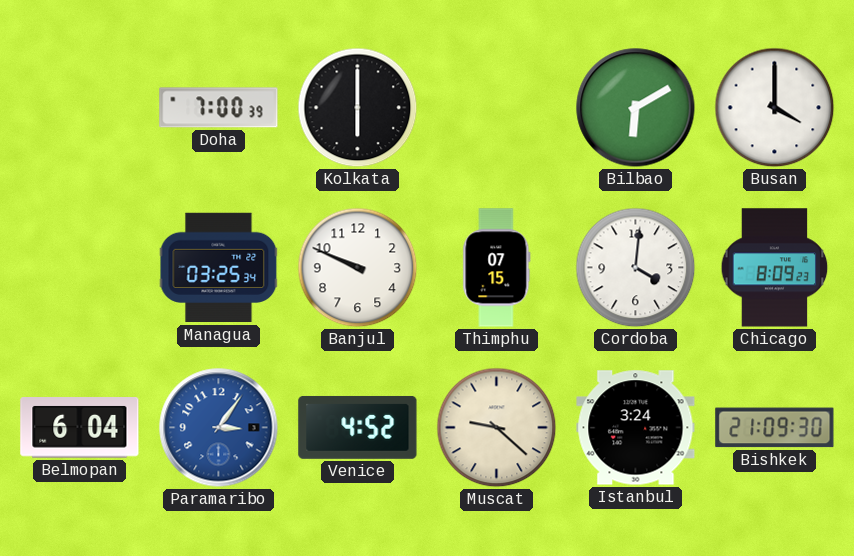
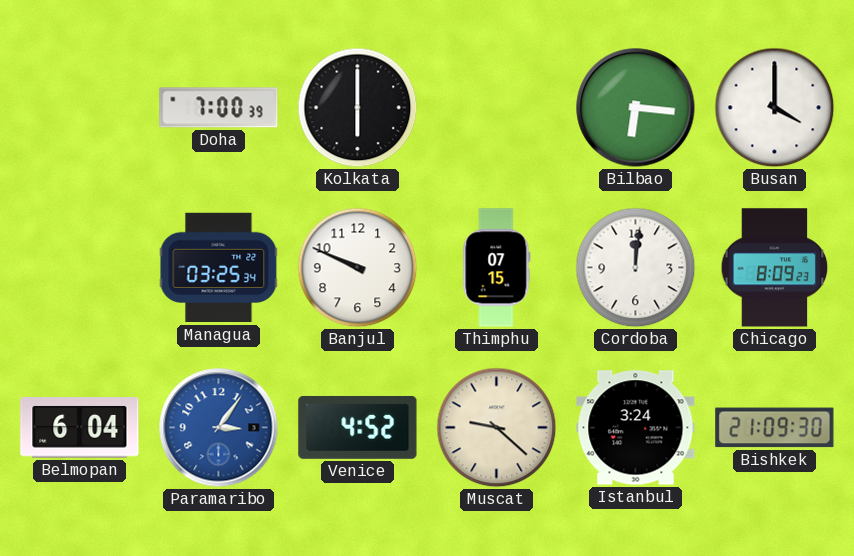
Bilbao: 6:10 -> 6:16 (636, 108)
Cordoba: 4:01 -> 12:01 (636, 268)
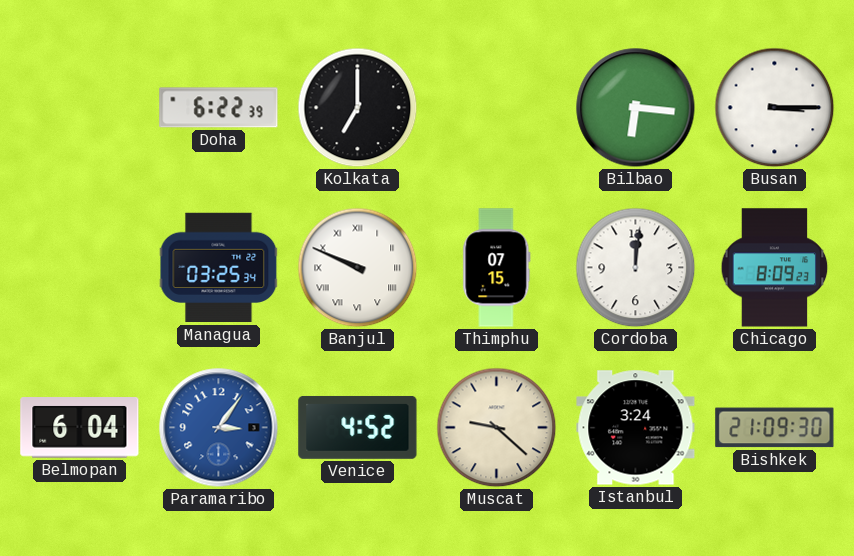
Doha: 7:00 -> 6:22 (219, 108)
Kolkata: 6:00 -> 7:00 (358, 108)
Busan: 4:00 -> 3:15 (775, 108)
Banjul numerals: Arabic -> Roman (358, 268)
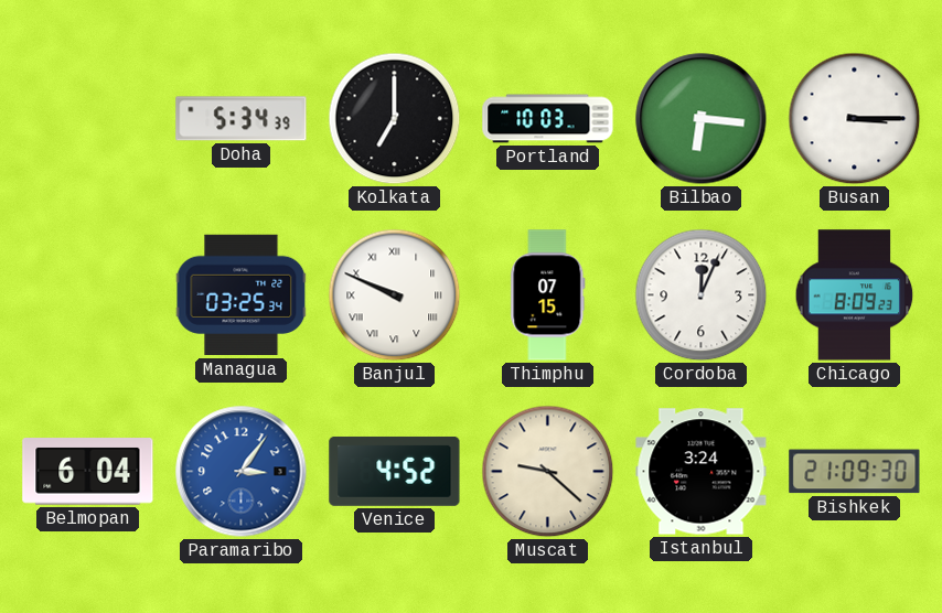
Doha: 6:22 -> 5:34 (242, 119)
Portland: none -> 10:03 (548, 119)
Cordoba: 12:01 -> 12:04 (702, 295)
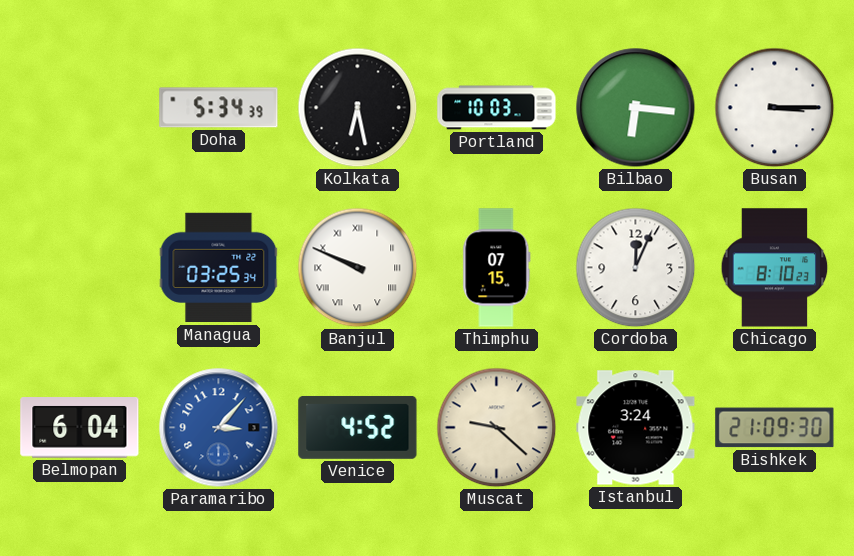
Kolkata: 7:00 -> 6:28 (358, 108)
Chicago: 8:09 -> 8:10 (775, 268)
Paramaribo: 3:06 -> 3:07 (219, 428)
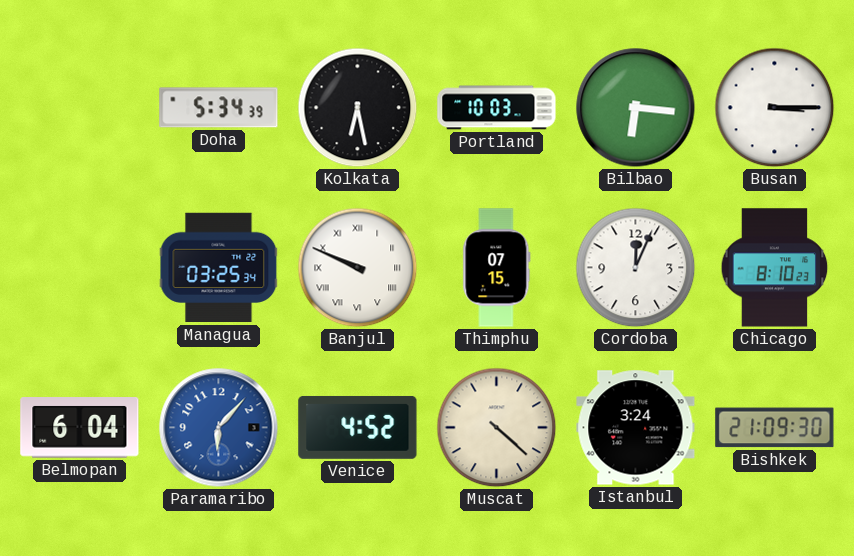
Paramaribo: 3:07 -> 6:07 (219, 428)
Muscat: 9:22 -> 4:22 (497, 428)
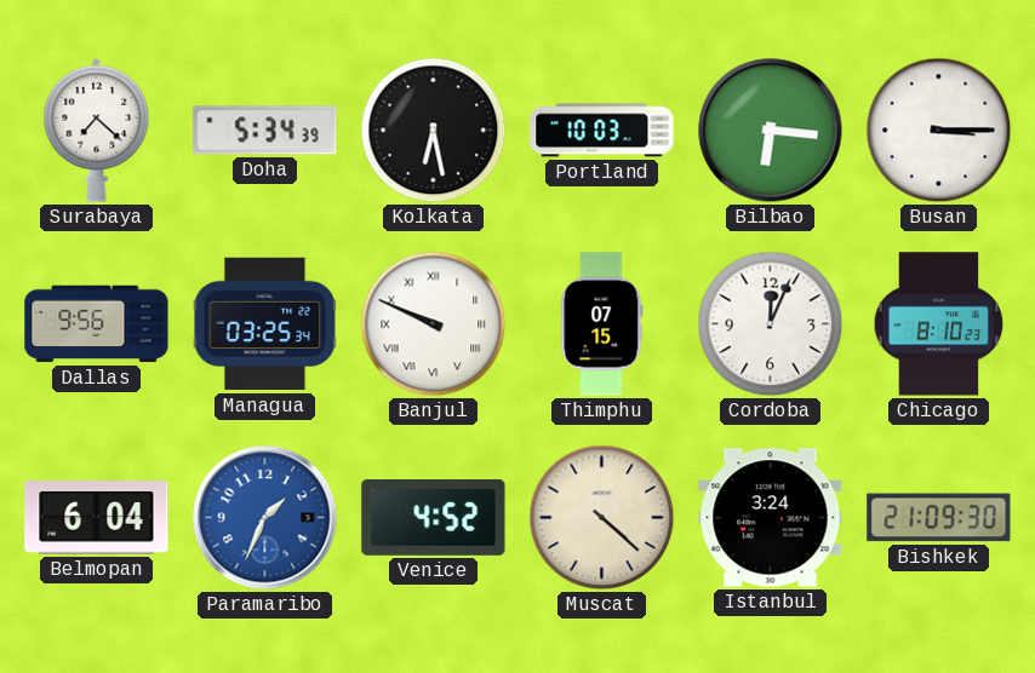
Surabaya: none -> 7:22 (97, 130)
Dallas: none -> 9:56 (97, 324)
Paramaribo: 6:07 -> 1:34 (265, 518)
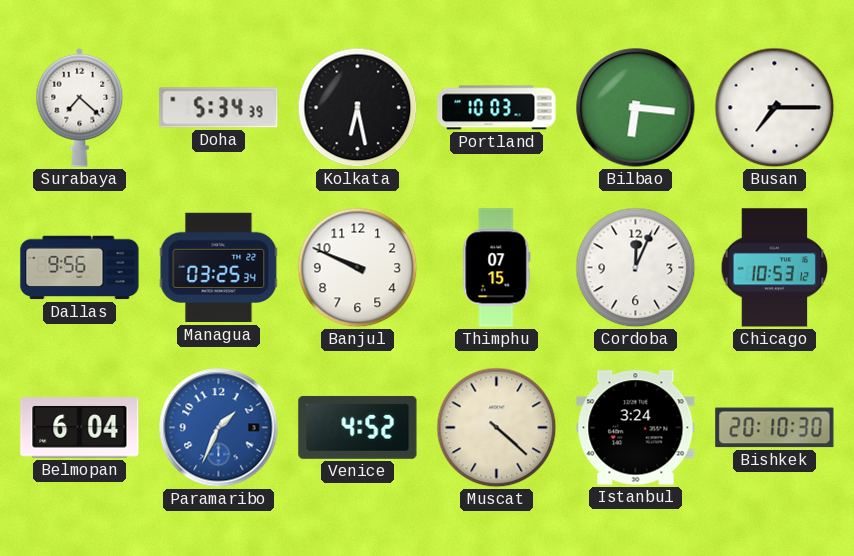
Busan: 3:15 -> 7:15 (775, 108)
Banjul numerals: Roman -> Arabic (358, 268)
Chicago: 8:10 -> 10:53 (775, 268)
Bishkek: 21:09 -> 20:10 (775, 428)
